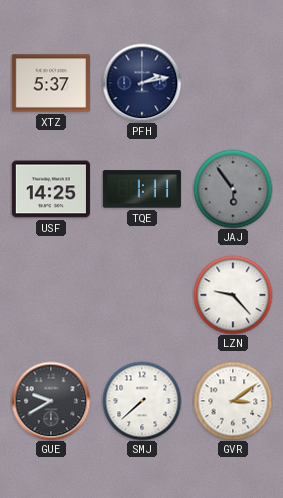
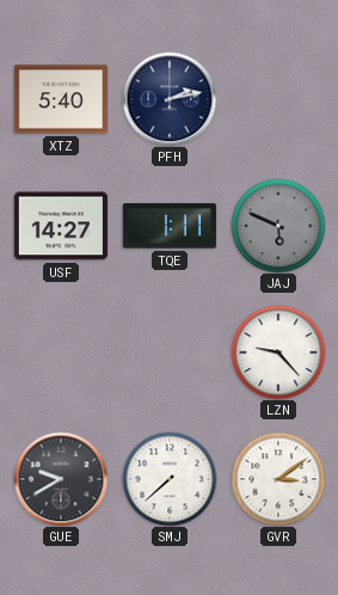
XTZ: 5:37 -> 5:40 (61, 99)
USF: 14:25 -> 14:27 (61, 226)
JAJ: 5:54 -> 5:49 (278, 226)
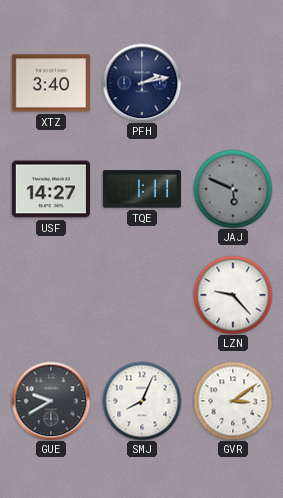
XTZ: 5:40 -> 3:40 (51, 83)
SMJ: 7:38 -> 8:04 (142, 401)
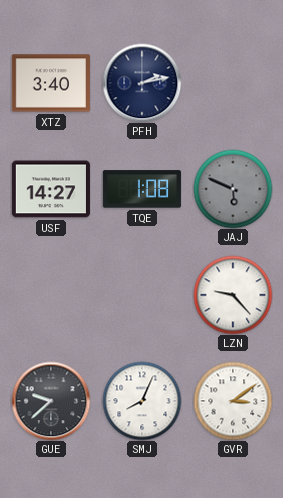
TQE: 1:11 -> 1:08 (142, 189)
GUE: 9:40 -> 9:38 (51, 401)
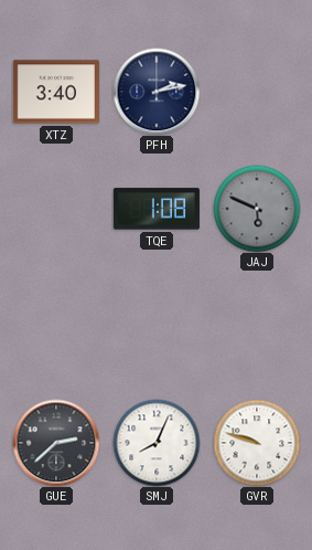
USF: 14:27 -> none (51, 189)
LZN: 9:23 -> none (233, 295)
GUE: 9:38 -> 2:38 (56, 443)
GVR: 3:09 -> 9:48 (257, 443)
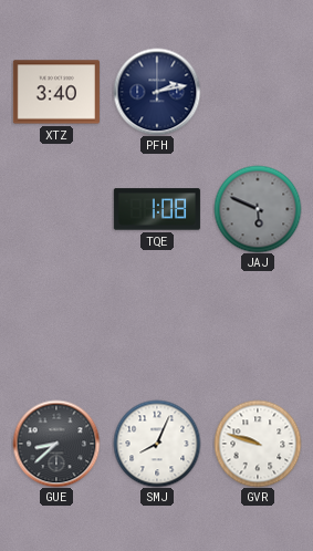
GUE: 2:38 -> 8:38 (56, 444)
